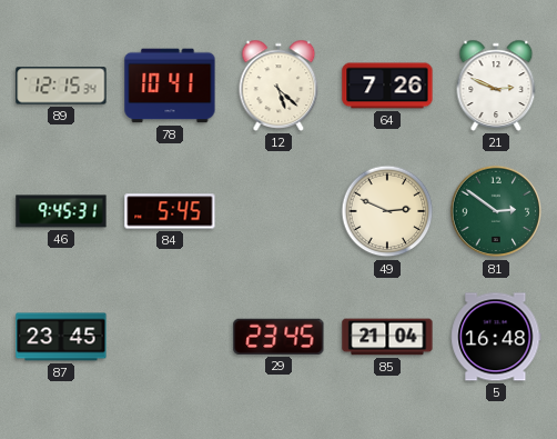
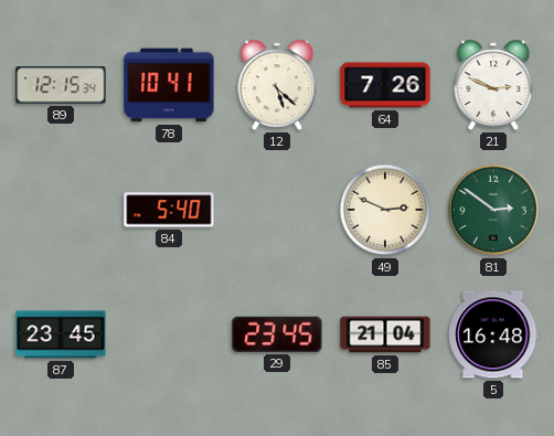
46: 9:45 -> none (61, 211)
84: 5:45 -> 5:40 (169, 210)
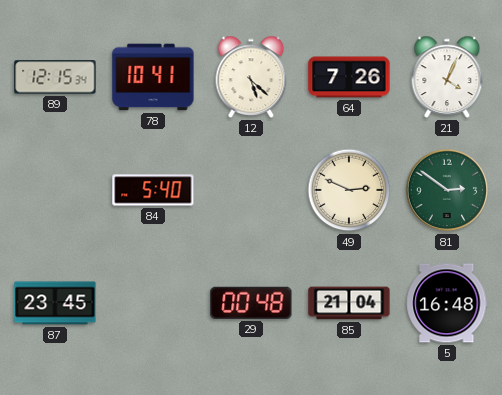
21: 2:49 -> 4:04 (447, 77)
29: 23:45 -> 00:48 (251, 303)
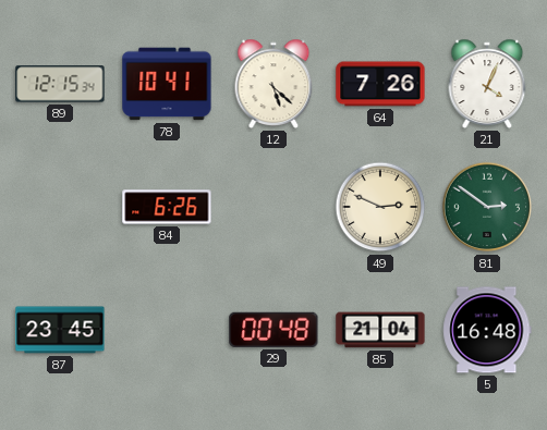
84: 5:40 -> 6:26 (167, 207)
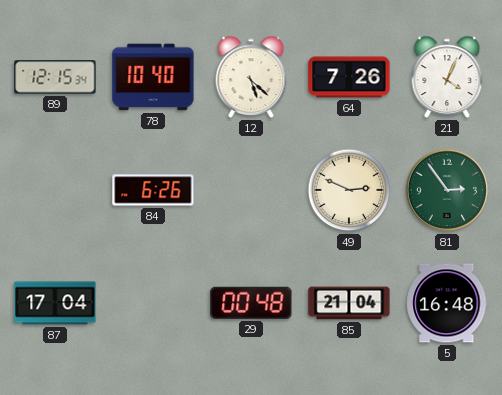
78: 10:41 -> 10:40 (153, 77)
81: 2:51 -> 2:54 (447, 190)
87: 23:45 -> 17:04 (55, 303)
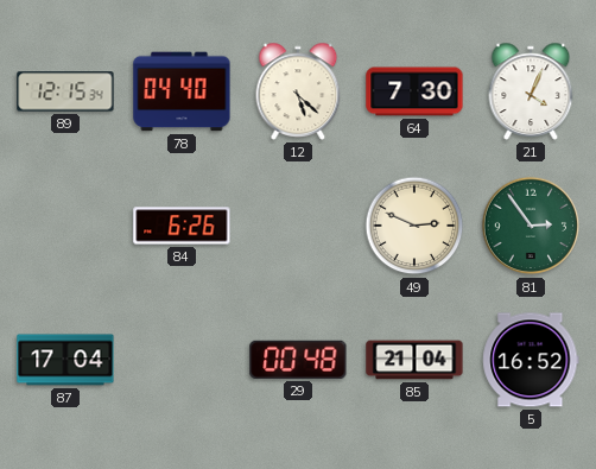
78: 10:40 -> 04:40 (182, 91)
64: 7:26 -> 7:30 (414, 91)
5: 16:48 -> 16:52 (531, 360)
